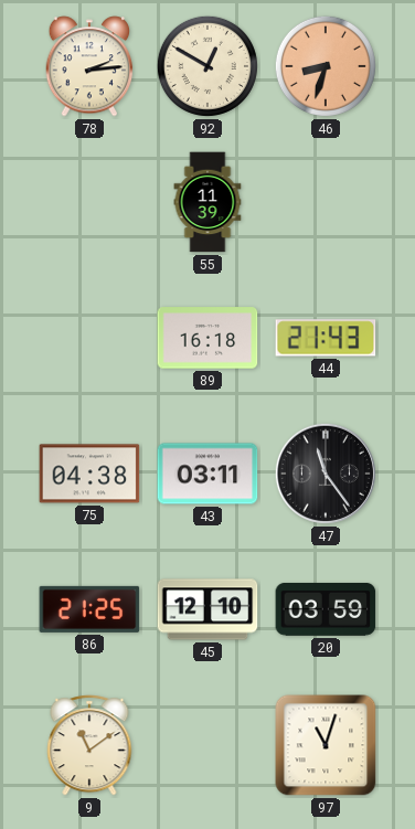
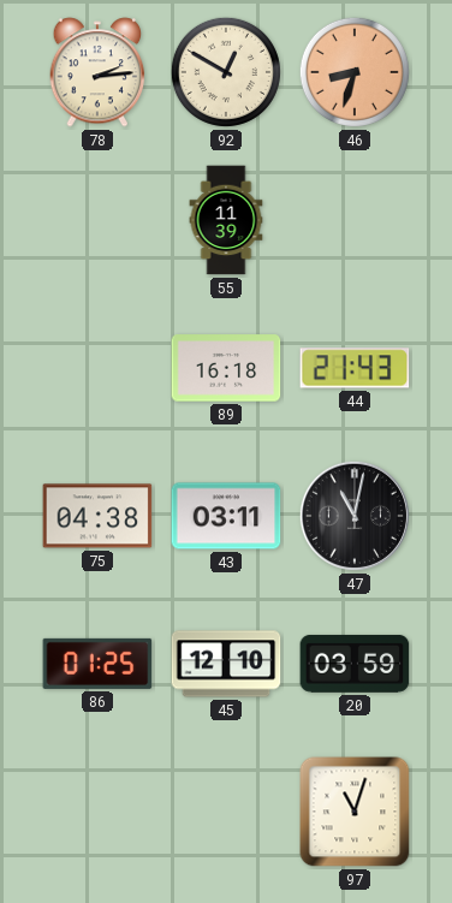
47: 11:24 -> 11:02 (355, 516)
86: 21:25 -> 01:25 (97, 664)
9: 11:09 -> none (89, 745)
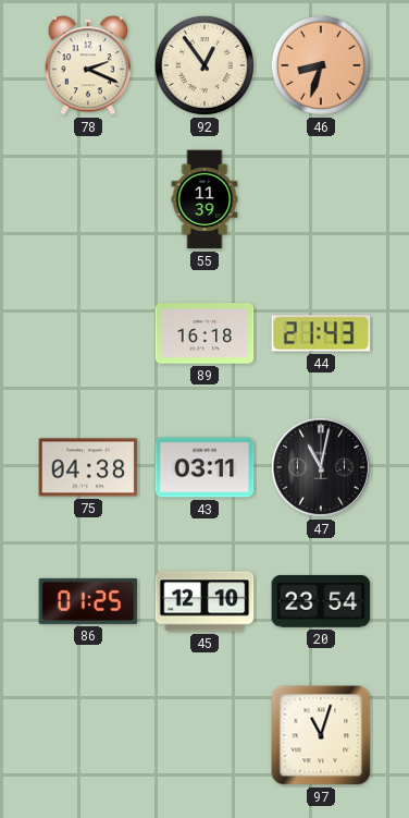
78: 2:14 -> 2:19 (88, 65)
92: 12:50 -> 12:54 (205, 65)
20: 03:59 -> 23:54 (321, 601)
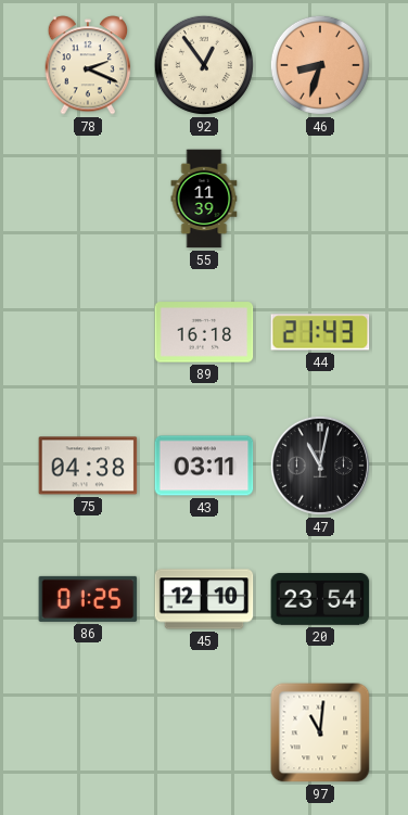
97: 11:03 -> 11:01 (320, 733)
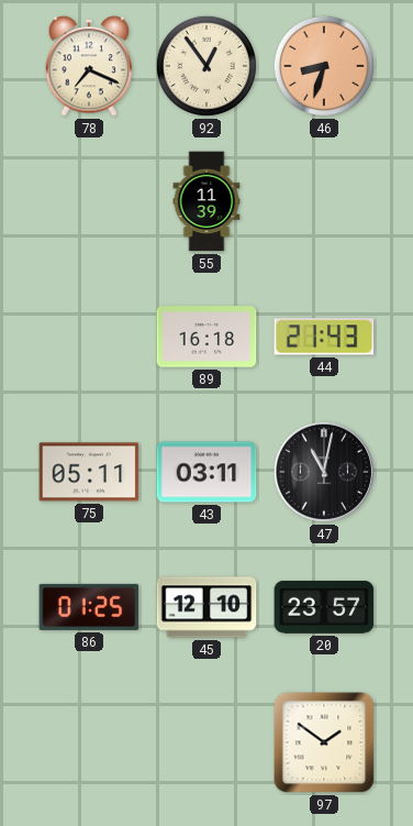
78: 2:19 -> 7:19 (89, 66)
75: 04:38 -> 05:11 (89, 472)
20: 23:54 -> 23:57 (324, 607)
97: 11:01 -> 1:51 (324, 742)
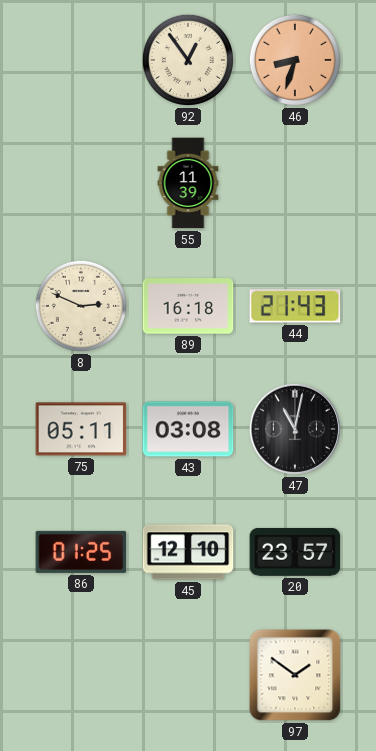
78: 7:19 -> none (89, 66)
8: none -> 2:49 (81, 306)
43: 03:11 -> 03:08 (188, 429)
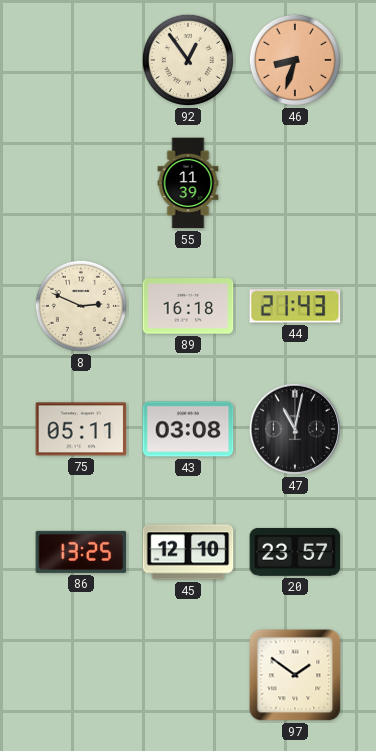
86: 01:25 -> 13:25 (81, 552)
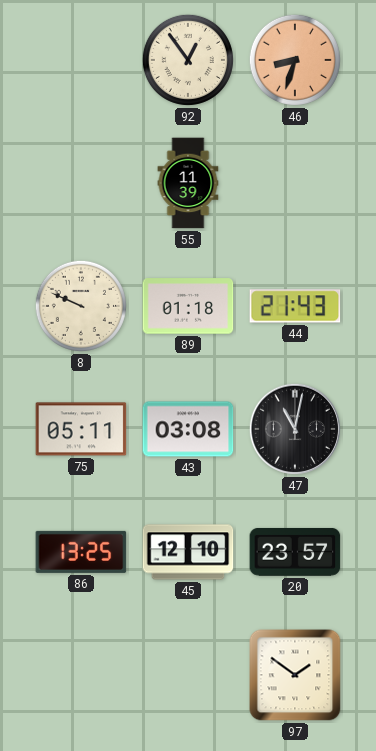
8: 2:49 -> 9:49 (81, 306)
89: 16:18 -> 01:18 (188, 306)
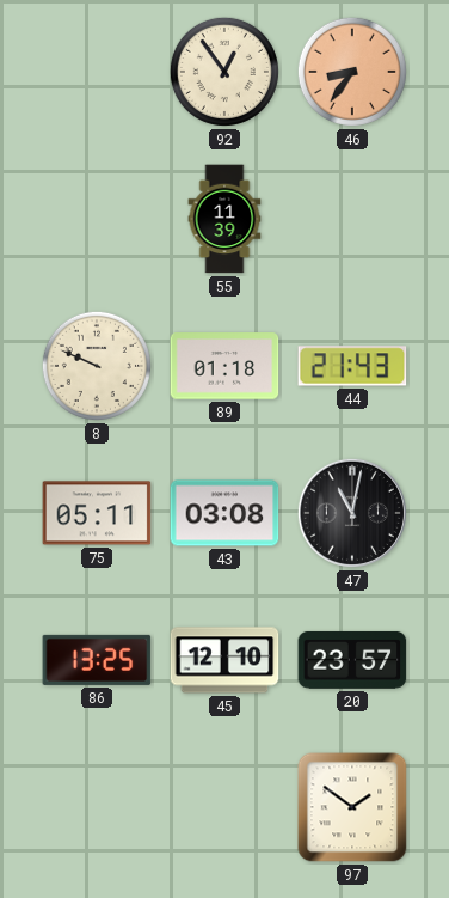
46: 8:33 -> 8:36 (352, 72)
